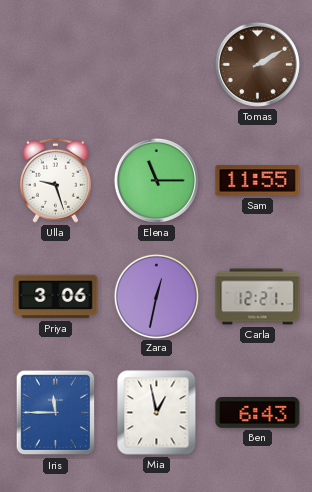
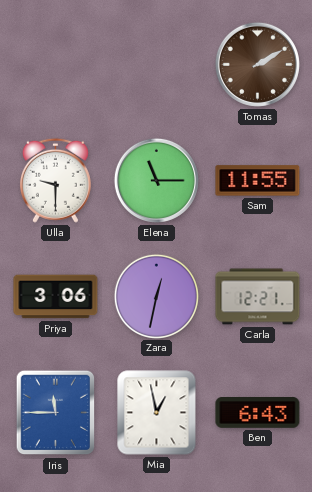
Ulla: 9:27 -> 9:30 (55, 180)
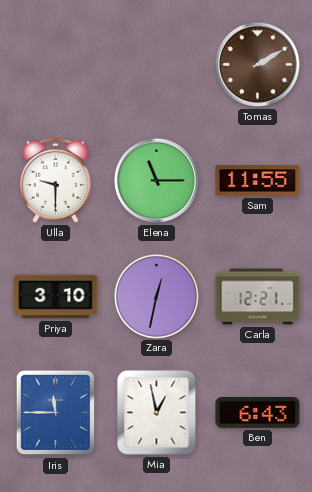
Priya: 3:06 -> 3:10 (56, 297)
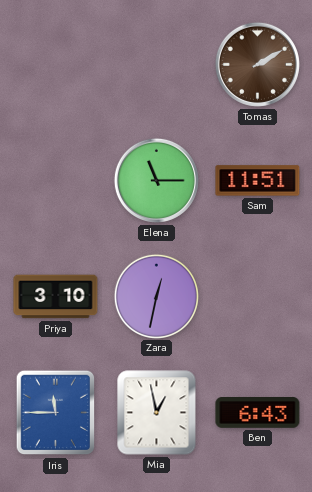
Ulla: 9:30 -> none (55, 180)
Sam: 11:55 -> 11:51 (258, 181)
Carla: 12:21 -> none (258, 297)
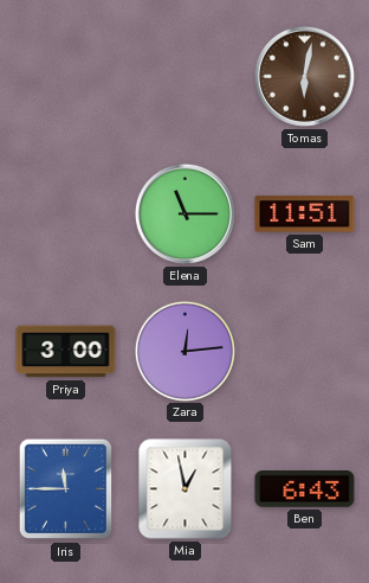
Tomas: 2:10 -> 6:02 (304, 76)
Priya: 3:10 -> 3:00 (66, 352)
Zara: 12:32 -> 12:14 (184, 351)
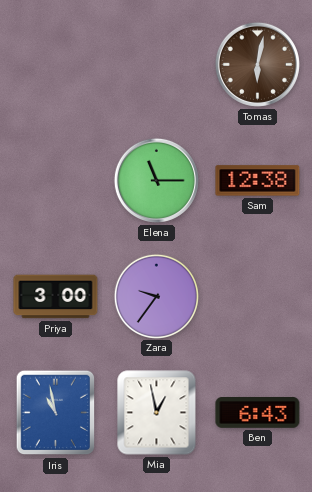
Sam: 11:51 -> 12:38 (258, 181)
Zara: 12:14 -> 9:36 (156, 296)
Iris: 11:45 -> 10:58 (56, 413)
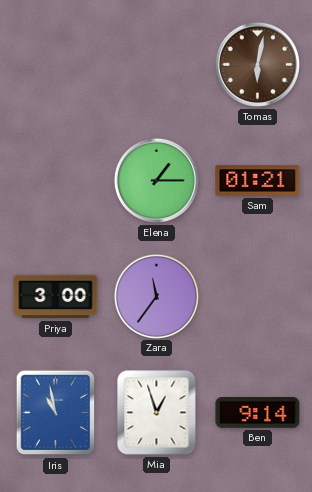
Elena: 11:15 -> 1:15 (156, 180)
Sam: 12:38 -> 01:21 (258, 181)
Zara: 9:36 -> 11:36 (156, 296)
Mia: 12:58 -> 12:57 (157, 413)
Ben: 6:43 -> 9:14 (258, 413)
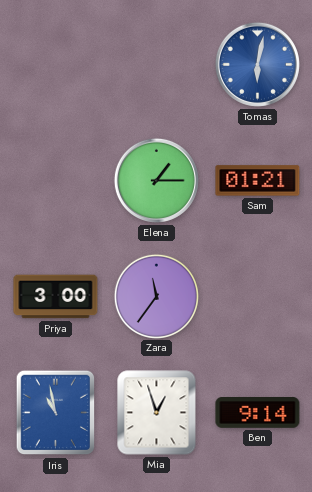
Tomas dial: brown -> blue (257, 64)
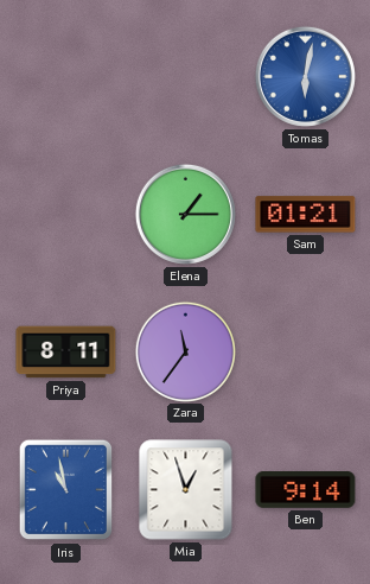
Priya: 3:00 -> 8:11 (66, 353)
